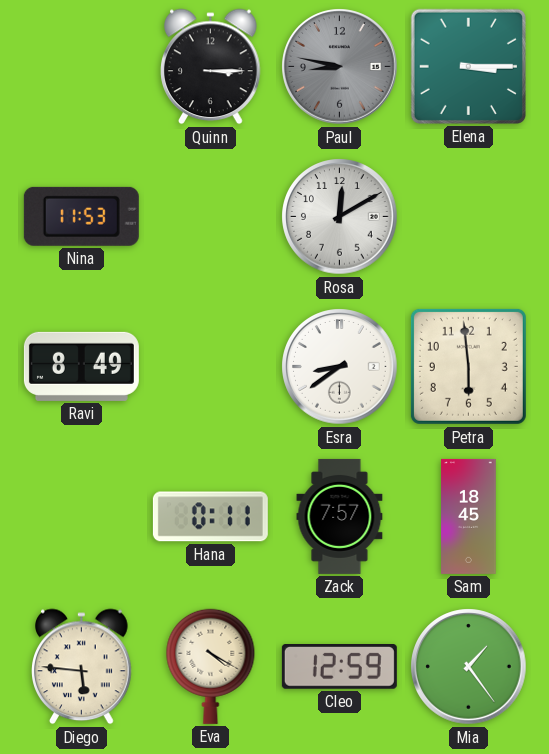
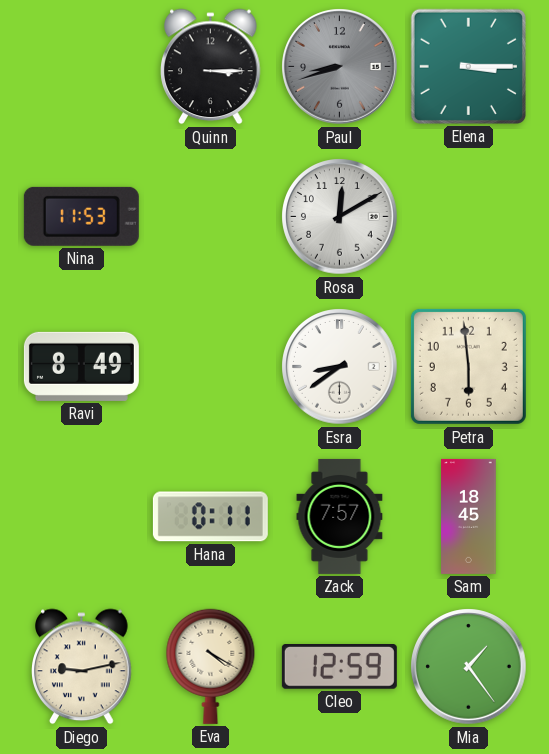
Paul: 8:47 -> 8:42 (340, 67)
Diego: 5:46 -> 9:13 (82, 667)
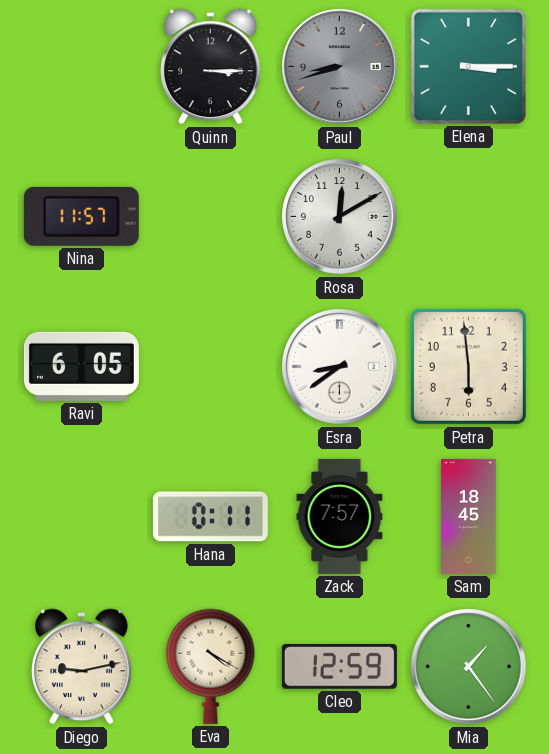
Nina: 11:53 -> 11:57 (81, 216)
Ravi: 8:49 -> 6:05 (81, 366)
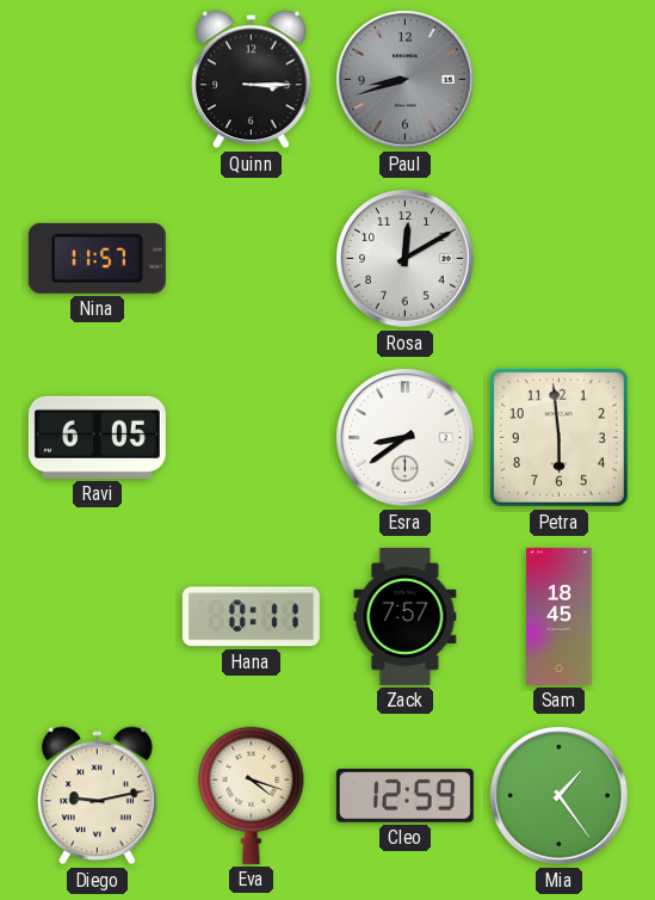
Elena: 3:15 -> none (468, 66)
Eva: 4:20 -> 4:18 (252, 795)
